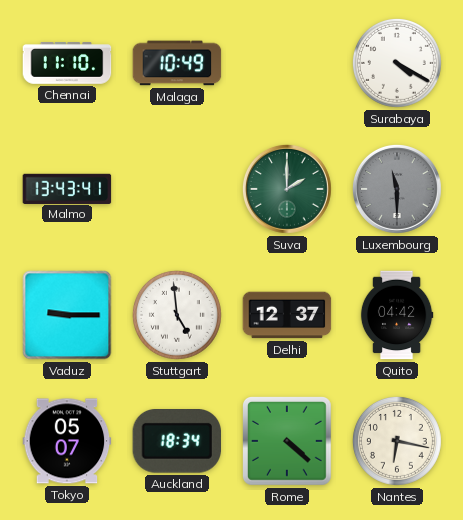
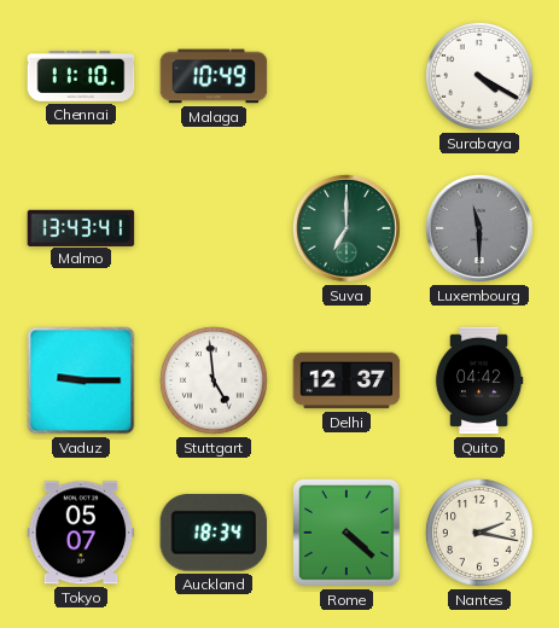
Suva: 2:00 -> 7:00 (347, 228)
Nantes: 6:17 -> 2:17 (479, 533)
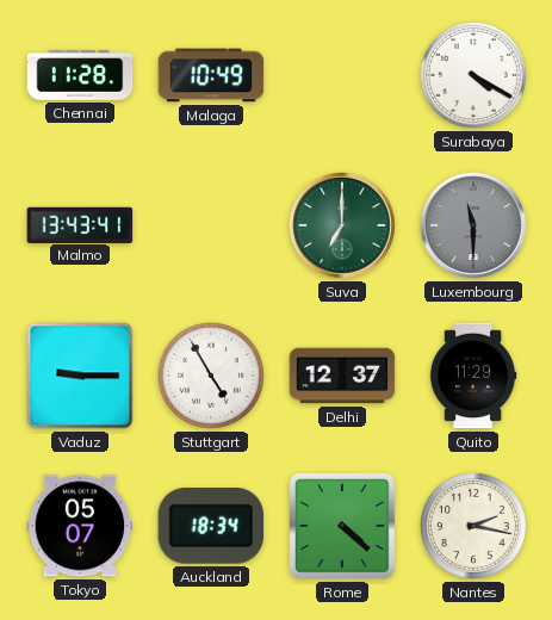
Chennai: 11:10 -> 11:28 (80, 75)
Stuttgart: 4:59 -> 4:55 (211, 376)
Quito: 04:42 -> 11:29 (473, 376)
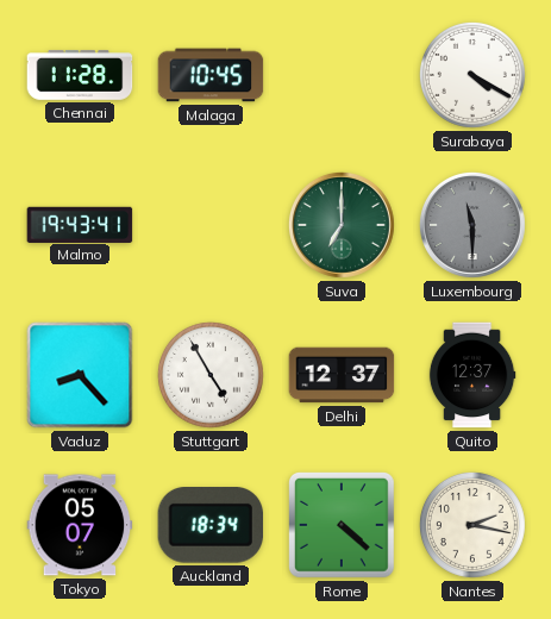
Malaga: 10:49 -> 10:45 (211, 75)
Malmo: 13:43 -> 19:43 (80, 224)
Vaduz: 9:15 -> 8:23 (80, 375)
Quito: 11:29 -> 12:37 (472, 375)
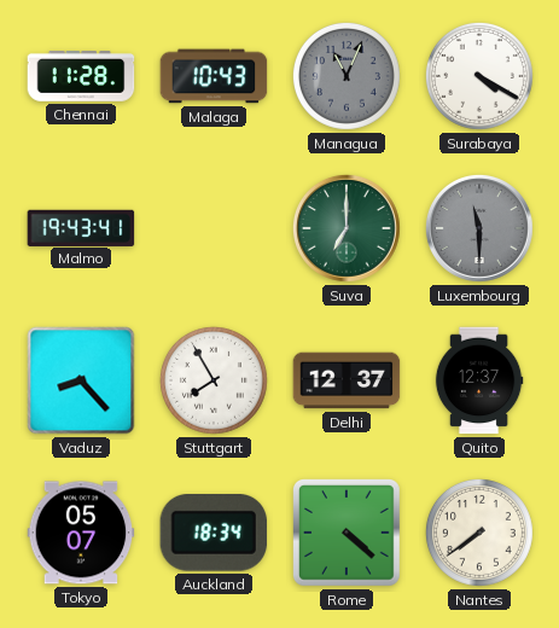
Malaga: 10:45 -> 10:43 (214, 76)
Managua: none -> 11:04 (347, 76)
Stuttgart: 4:55 -> 7:55 (214, 380)
Nantes: 2:17 -> 7:39 (479, 533)
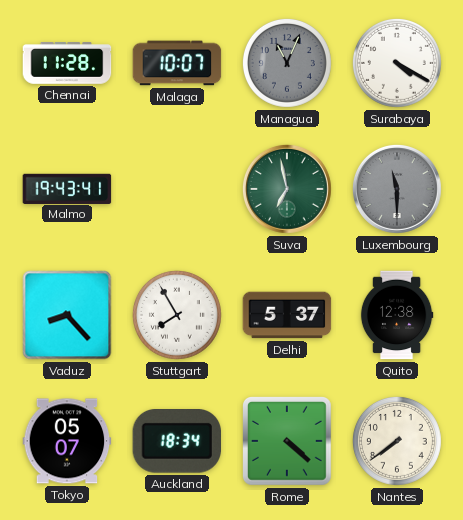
Malaga: 10:43 -> 10:07 (177, 63)
Suva: 7:00 -> 6:58 (287, 189)
Delhi: 12:37 -> 5:37 (287, 315)
Quito: 12:37 -> 12:38 (397, 315)
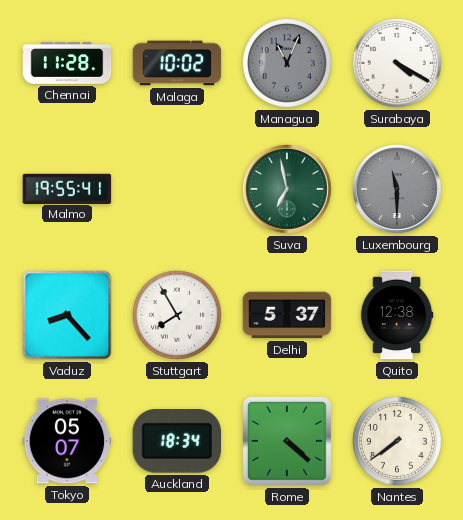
Malaga: 10:07 -> 10:02 (177, 63)
Malmo: 19:43 -> 19:55 (67, 188)
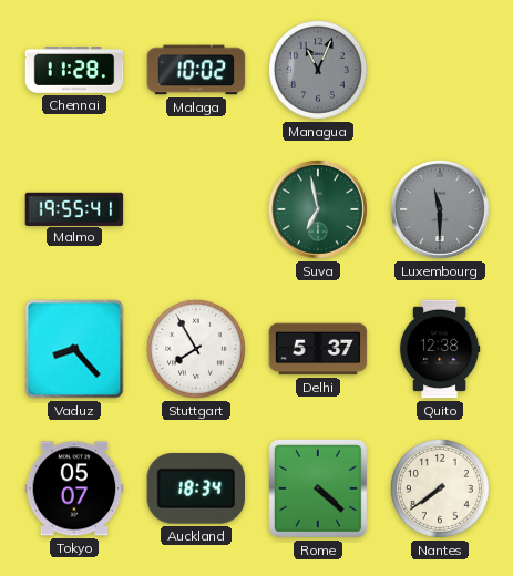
Surabaya: 4:20 -> none (397, 63)
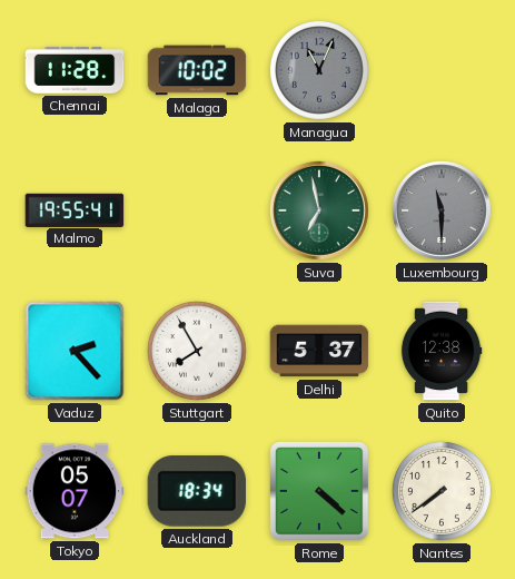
Vaduz: 8:23 -> 2:23 (75, 351)
